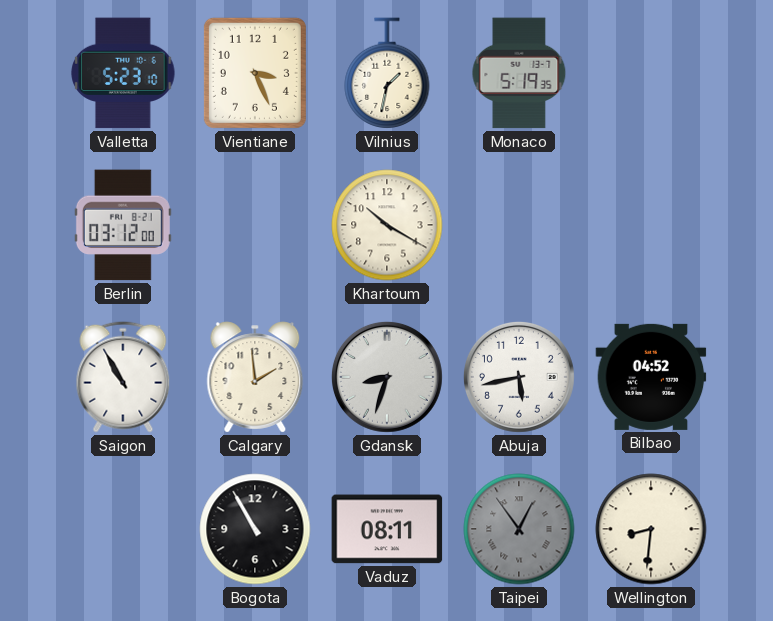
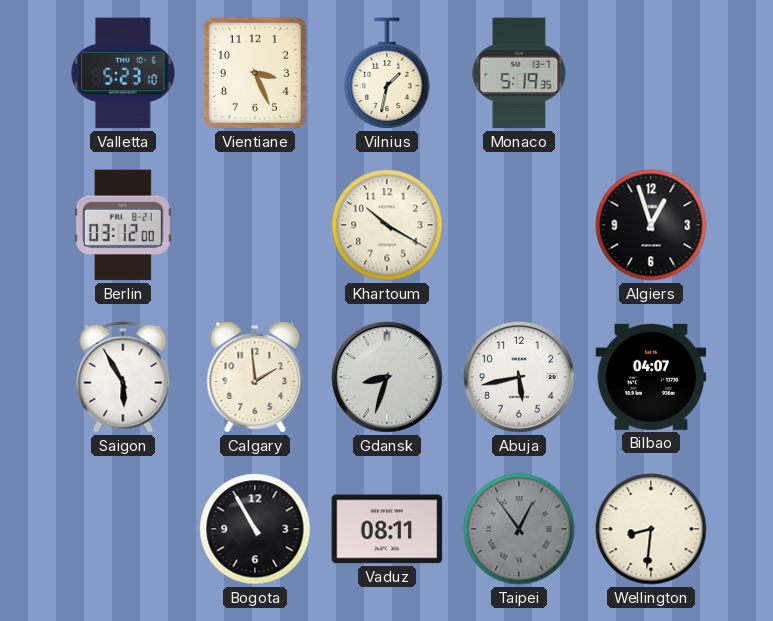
Algiers: none -> 12:57 (651, 225)
Saigon: 10:55 -> 5:55 (123, 377)
Bilbao: 04:52 -> 04:07 (651, 377)
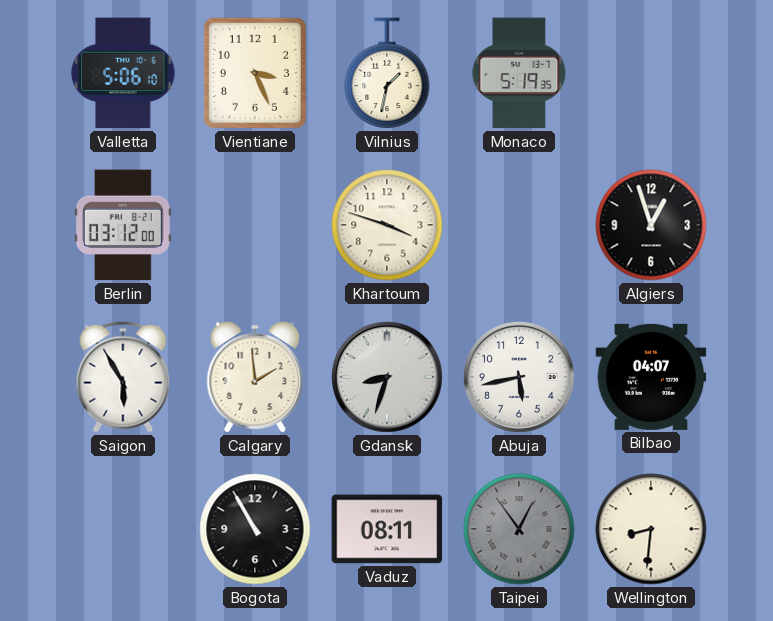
Valletta: 5:23 -> 5:06 (123, 73)
Khartoum: 10:20 -> 3:48 (387, 225)
